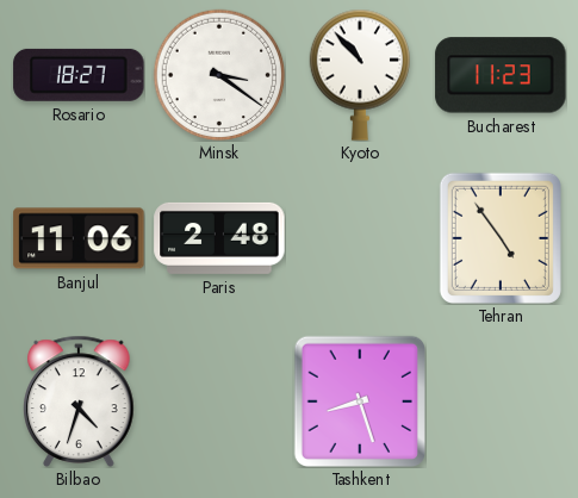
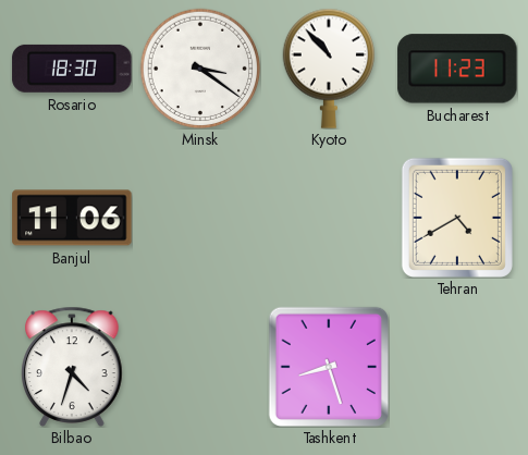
Rosario: 18:27 -> 18:30 (72, 69)
Paris: 2:48 -> none (219, 238)
Tehran: 4:54 -> 4:40 (457, 218)
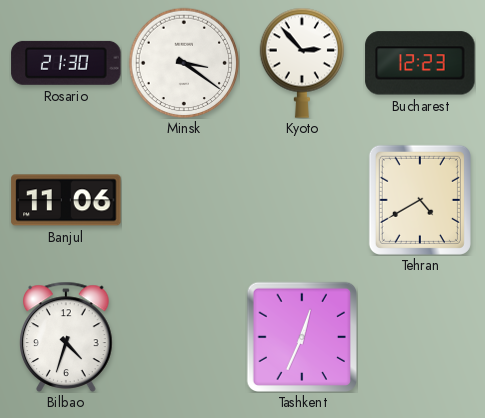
Rosario: 18:30 -> 21:30 (66, 63)
Kyoto: 10:53 -> 2:53 (302, 63)
Bucharest: 11:23 -> 12:23 (420, 63)
Tashkent: 8:27 -> 12:34 (301, 336)
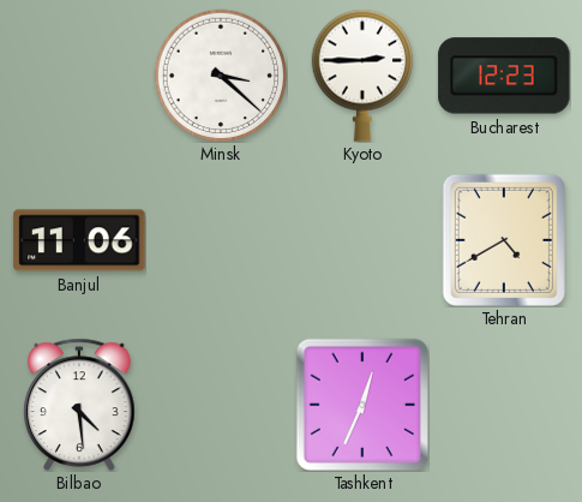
Rosario: 21:30 -> none (66, 63)
Minsk: 3:21 -> 3:22 (221, 76)
Kyoto: 2:53 -> 2:45 (362, 76)
Bilbao: 4:33 -> 4:29 (79, 405)
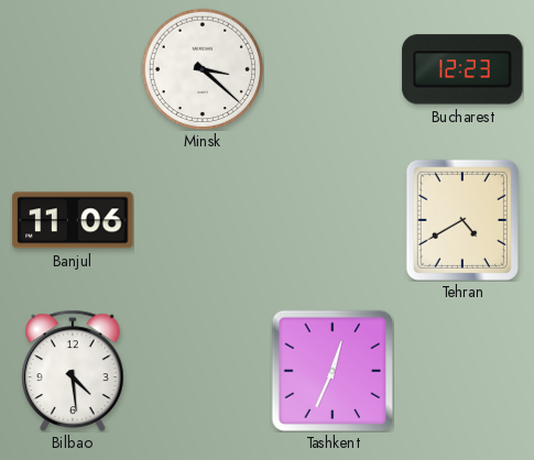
Kyoto: 2:45 -> none (362, 76)
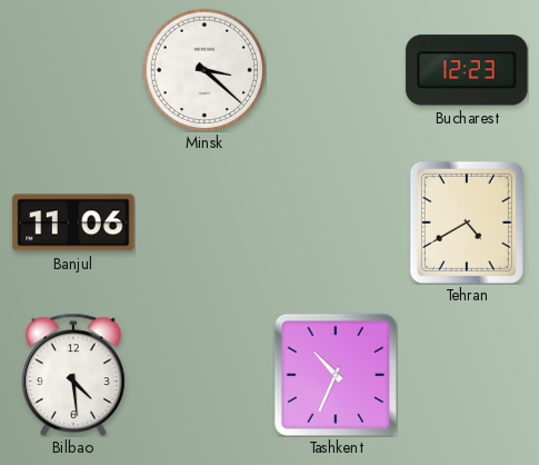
Tashkent: 12:34 -> 10:34 (335, 374)
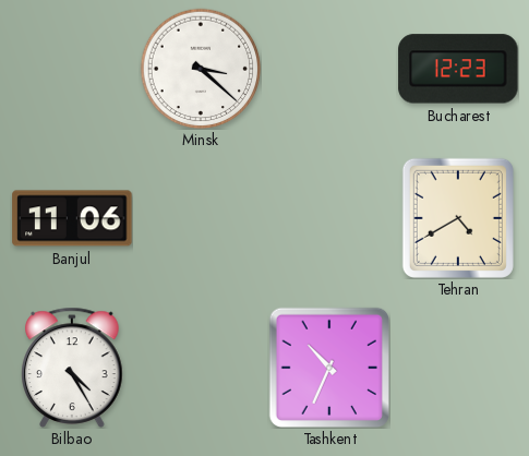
Bilbao: 4:29 -> 4:25 (72, 368)
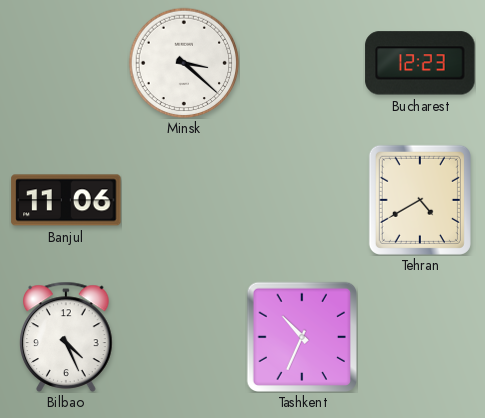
Bilbao: 4:25 -> 4:26 (66, 337)
